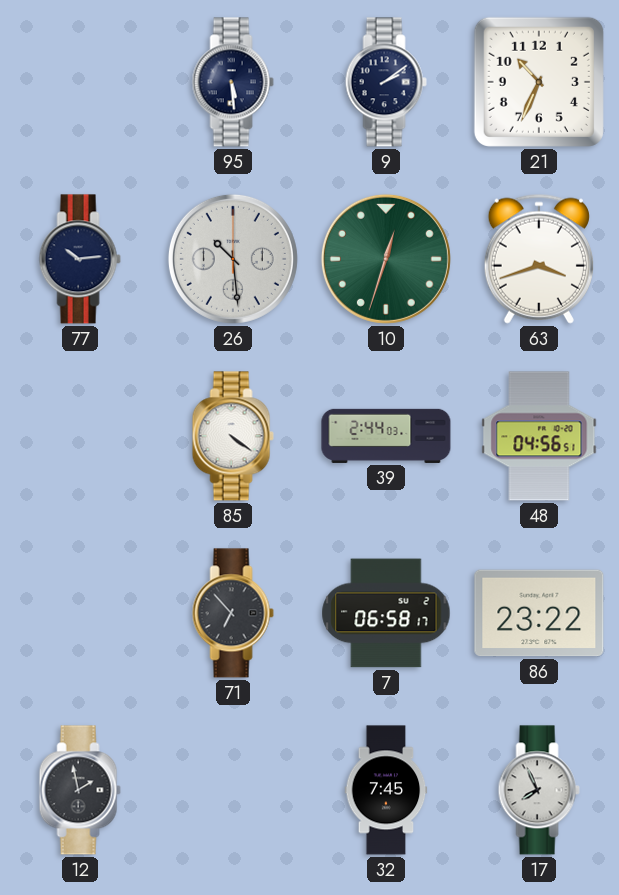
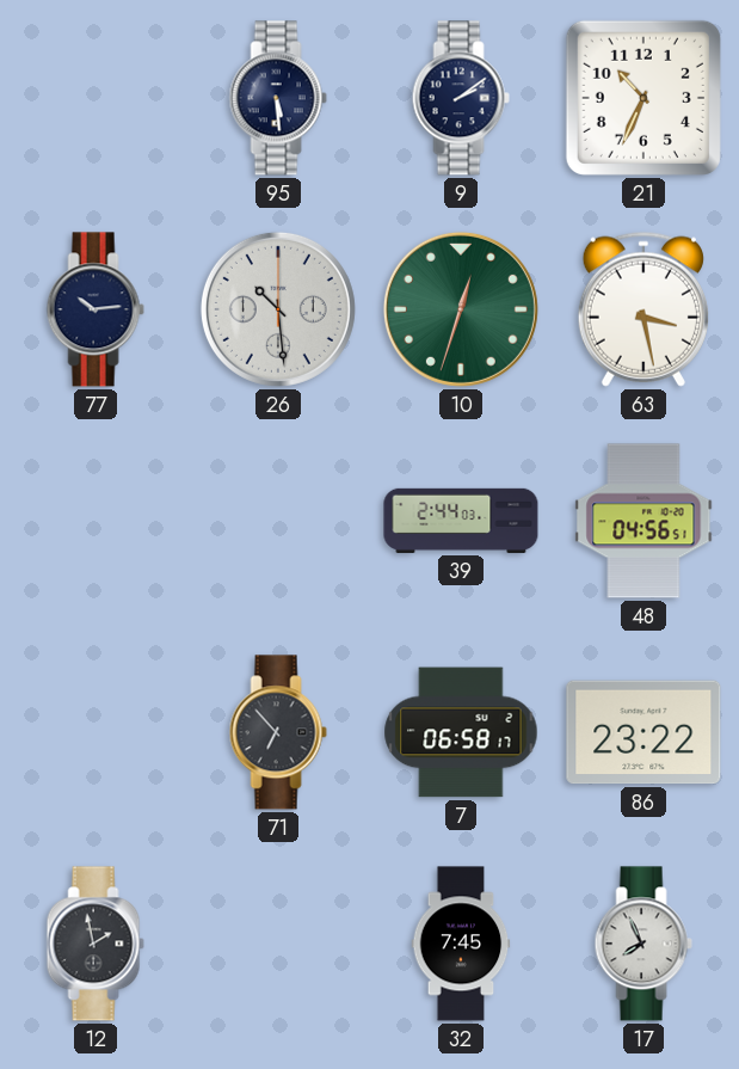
63: 3:42 -> 3:28 (643, 309)
85: 4:21 -> none (233, 436)
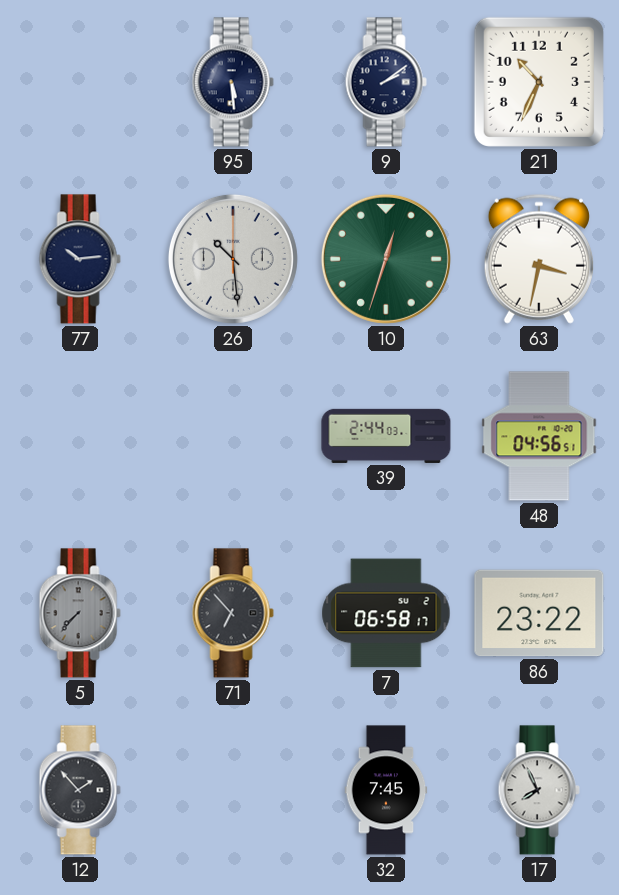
63: 3:28 -> 3:32 (539, 259)
5: none -> 7:37 (80, 613)
12: 1:58 -> 1:53 (80, 790)
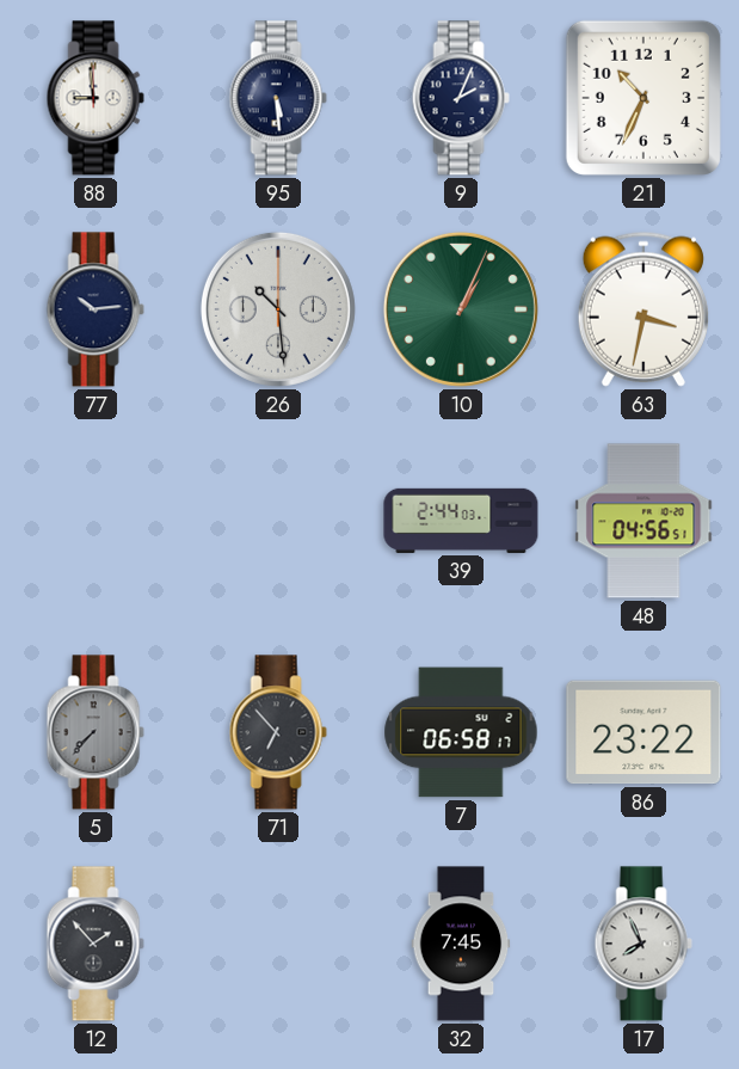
88: none -> 8:59 (96, 98)
9: 2:09 -> 2:04 (461, 98)
10: 12:33 -> 1:04 (461, 309)
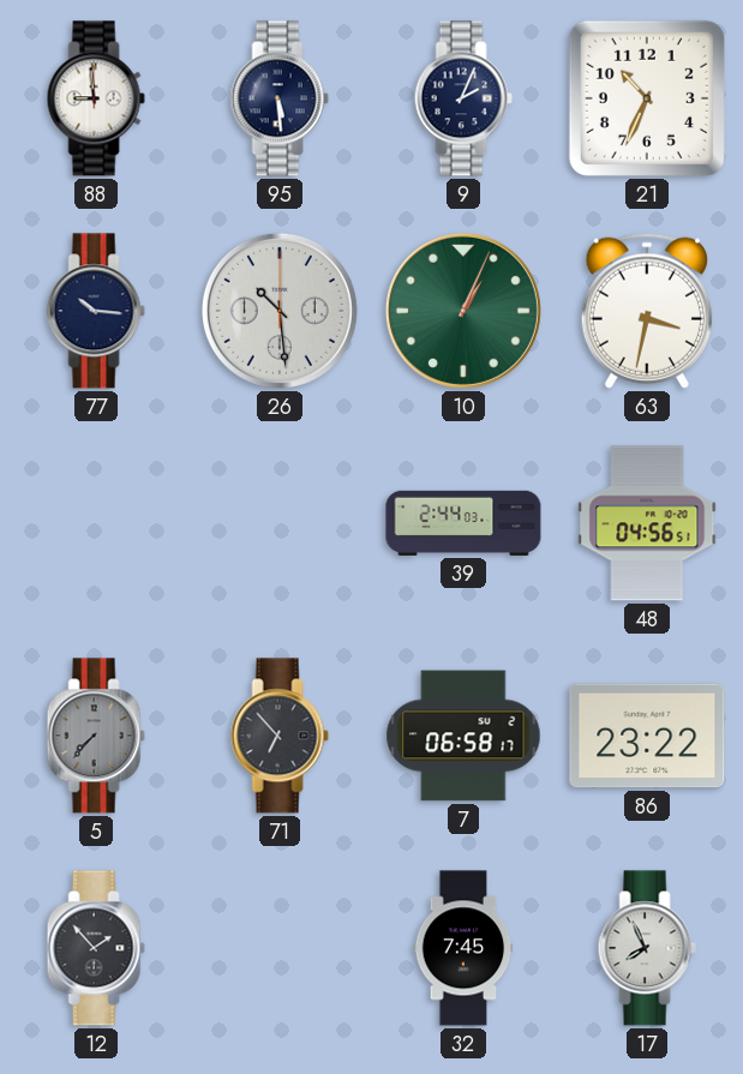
77: 10:14 -> 10:16 (96, 311)
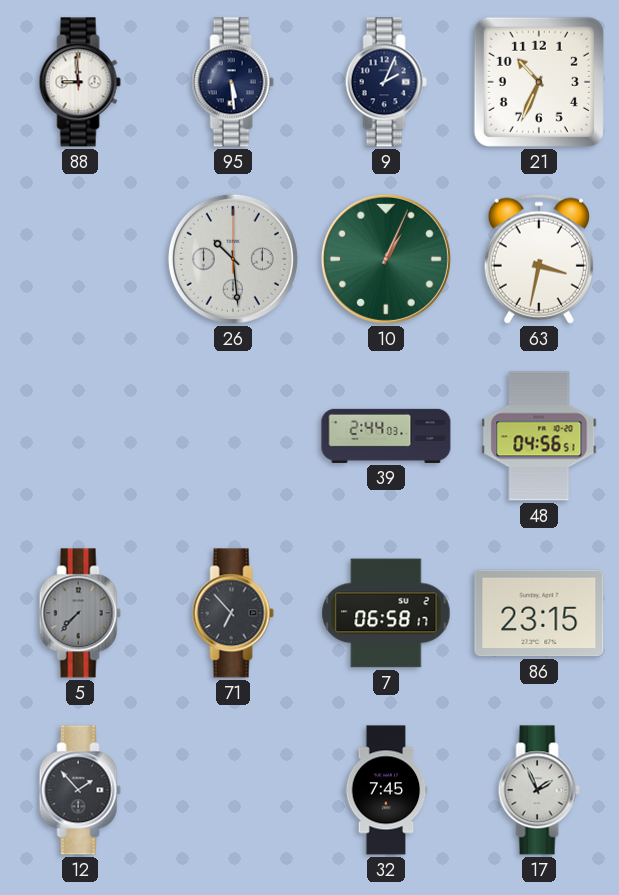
77: 10:16 -> none (96, 311)
86: 23:22 -> 23:15 (539, 613)
17: 7:56 -> 1:56 (539, 790)
